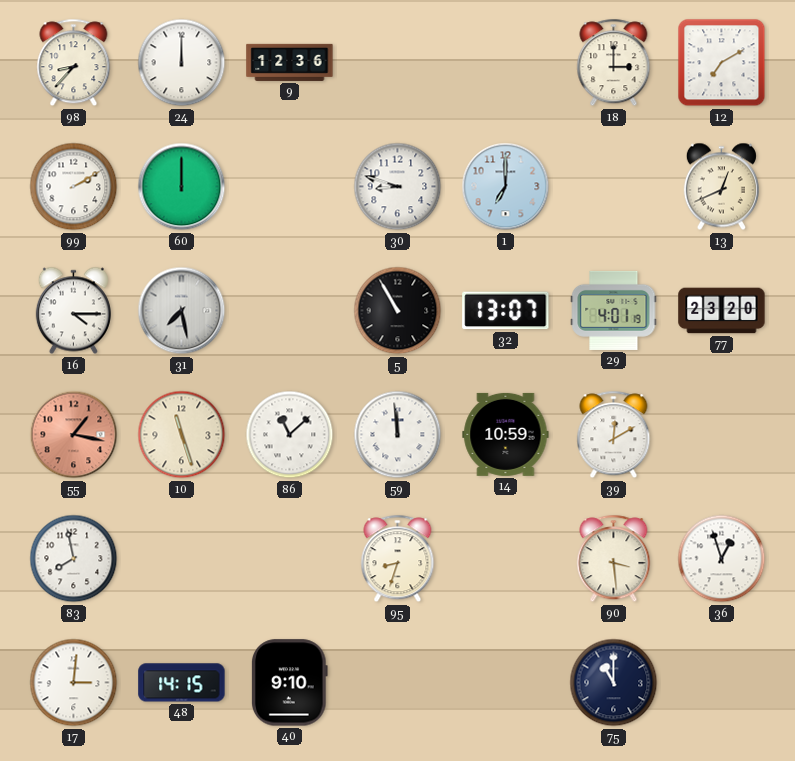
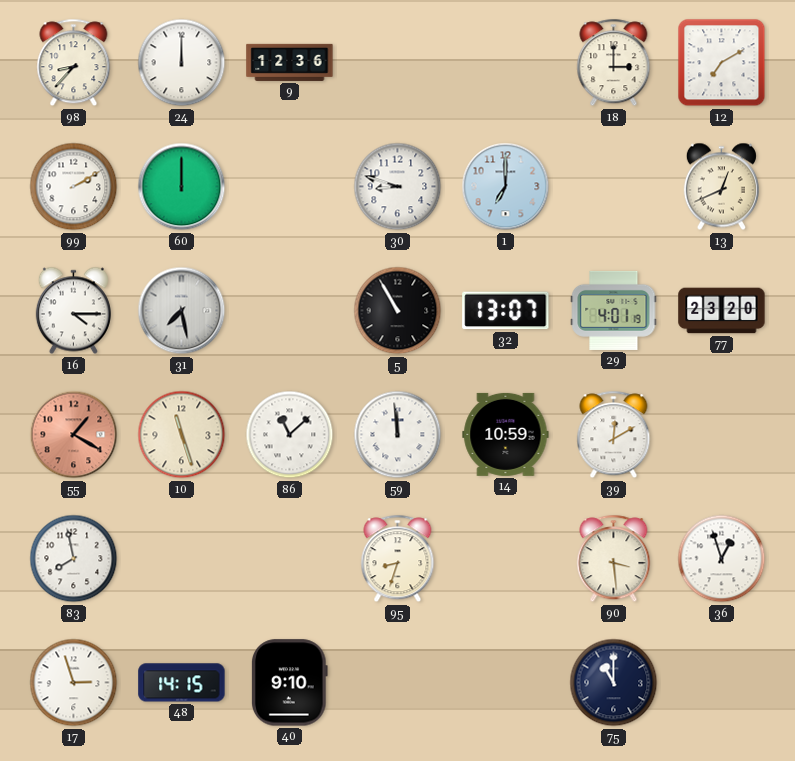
55: 1:17 -> 1:20 (74, 435)
17: 3:01 -> 2:57 (74, 683)
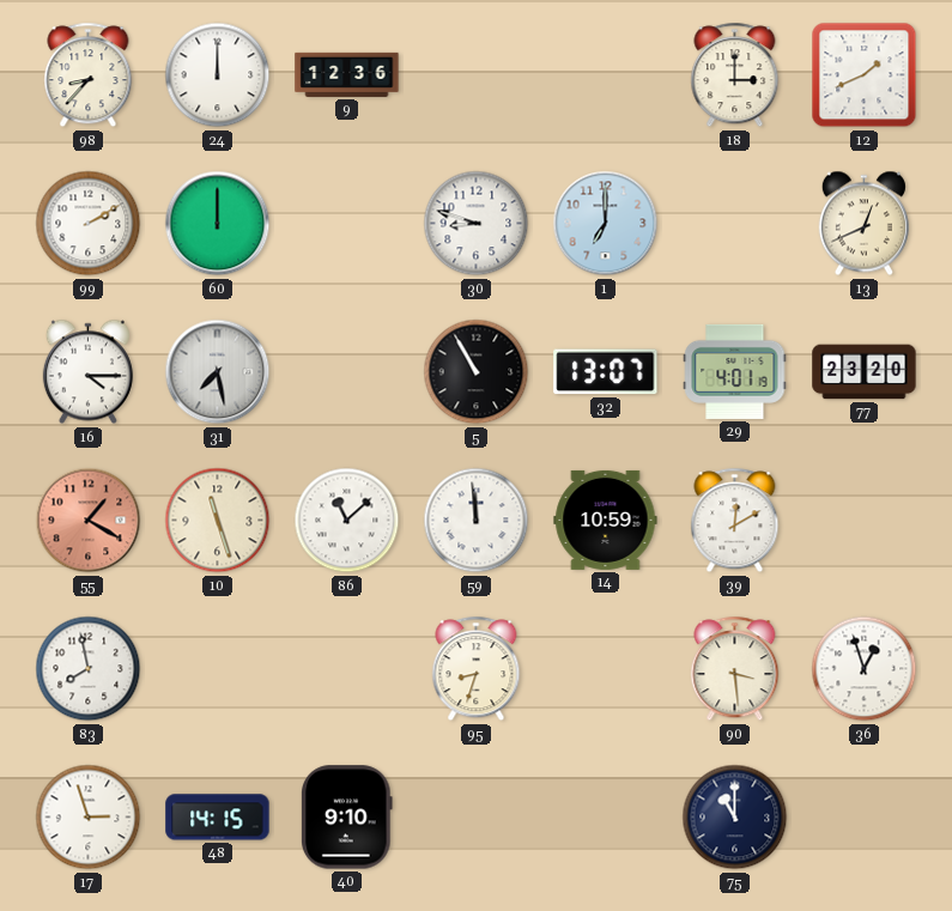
12: 7:10 -> 1:41 (865, 75)
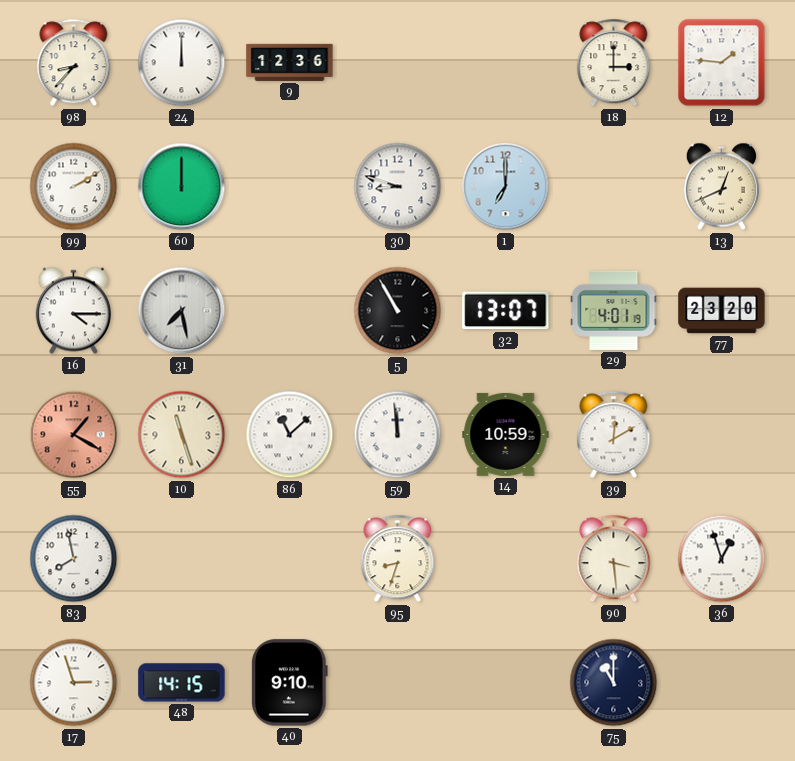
12: 1:41 -> 1:46 (722, 63)
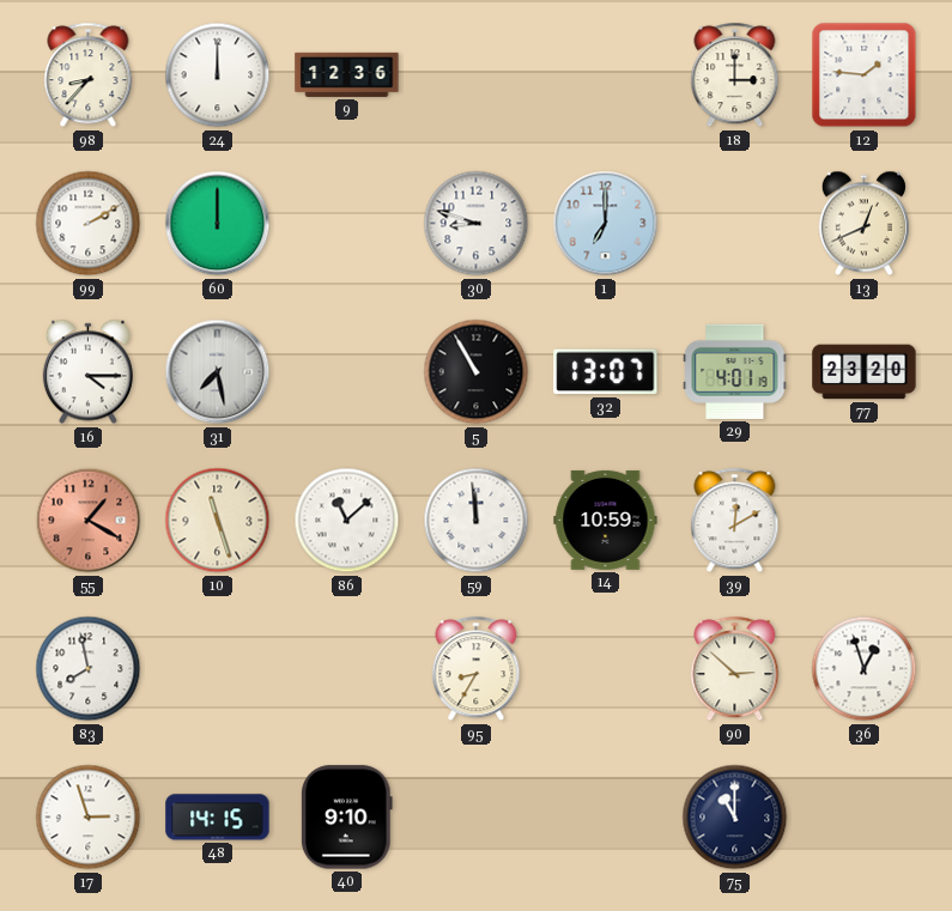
95: 8:33 -> 8:35 (477, 669)
90: 3:29 -> 2:52 (735, 669)
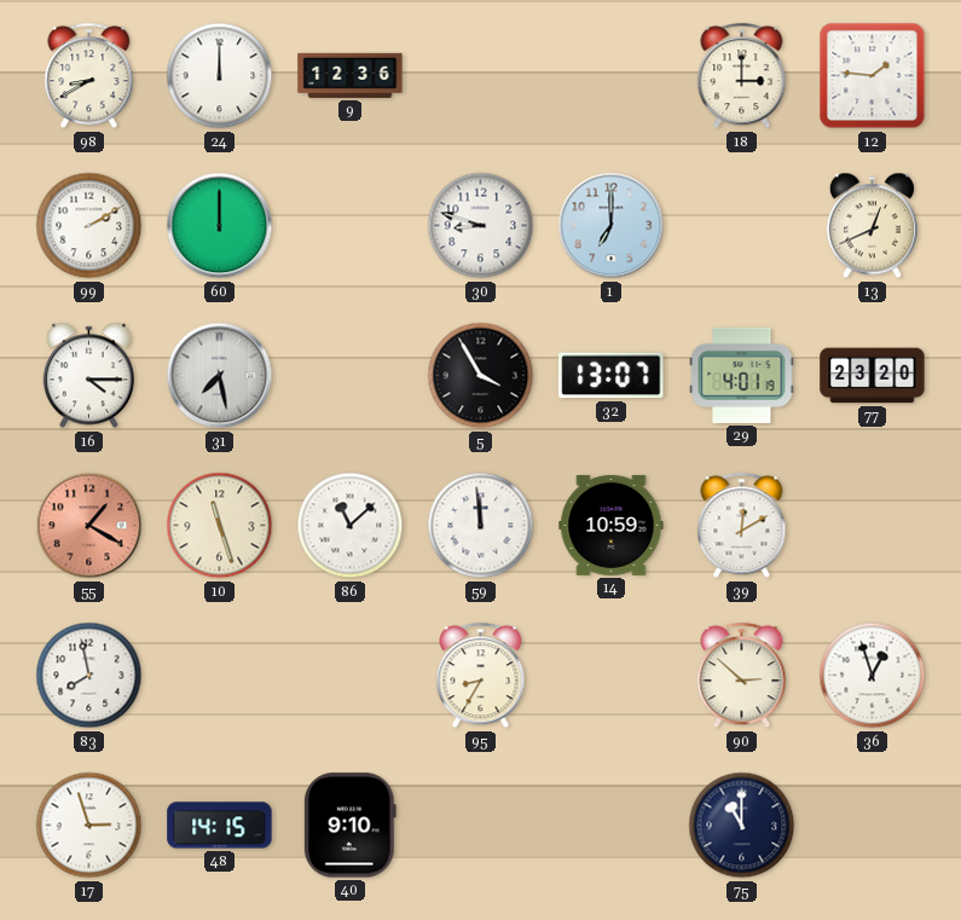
98: 8:37 -> 8:40 (89, 76)
5: 10:55 -> 3:55 (481, 376)
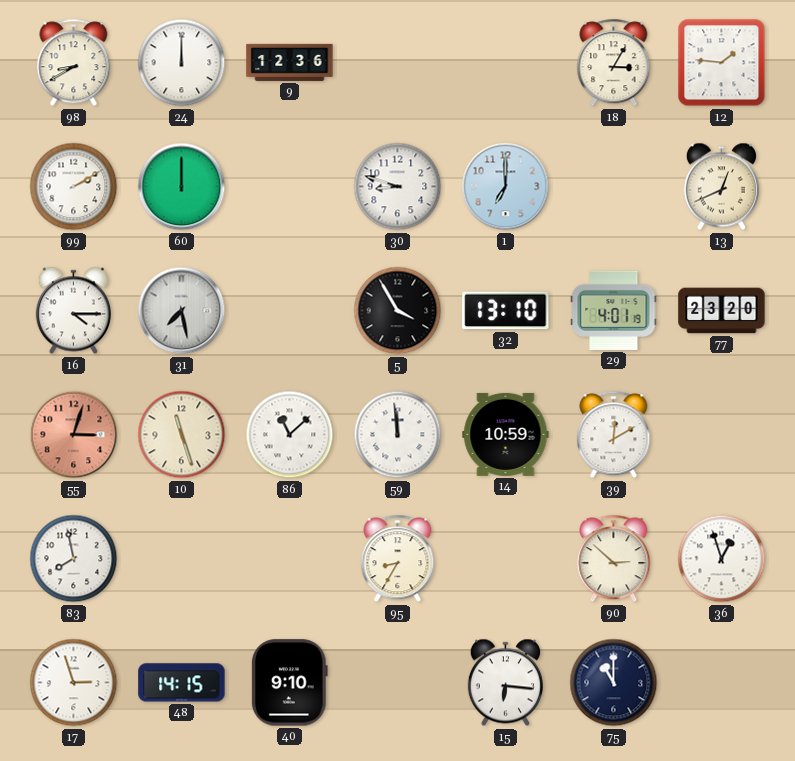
18: 3:00 -> 3:05 (614, 63)
32: 13:07 -> 13:10 (506, 311)
55: 1:20 -> 3:03 (74, 435)
15: none -> 6:16 (505, 683)
